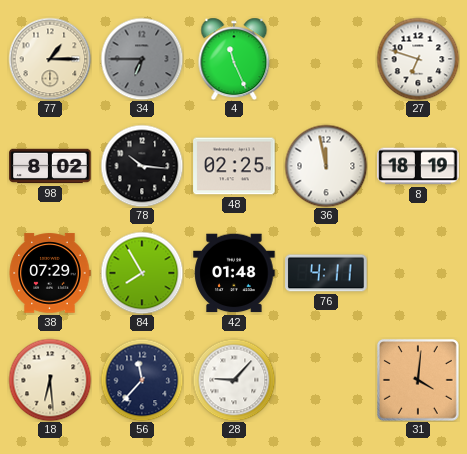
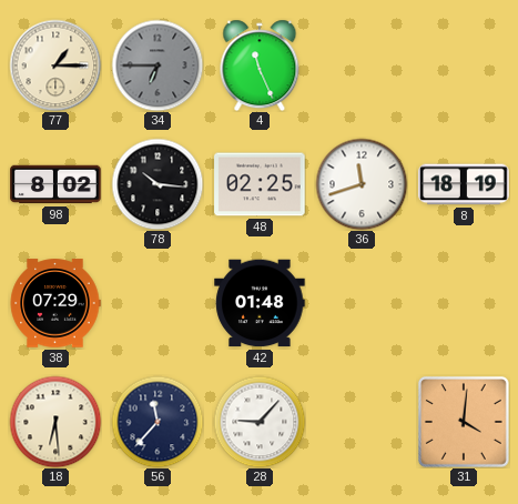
27: 6:48 -> none (418, 59)
36: 11:58 -> 11:42 (362, 184)
84: 7:55 -> none (142, 273)
76: 4:11 -> none (326, 273)
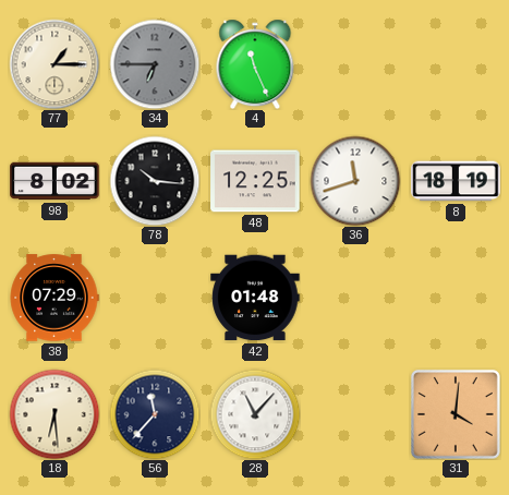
48: 02:25 -> 12:25 (255, 181)
28: 9:07 -> 11:07 (255, 414)
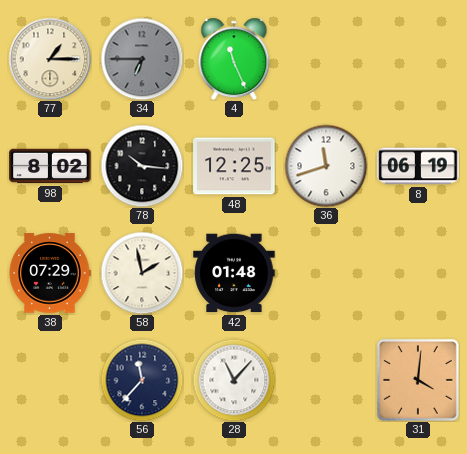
8: 18:19 -> 06:19 (418, 166)
58: none -> 1:58 (142, 273)
18: 6:29 -> none (54, 414)
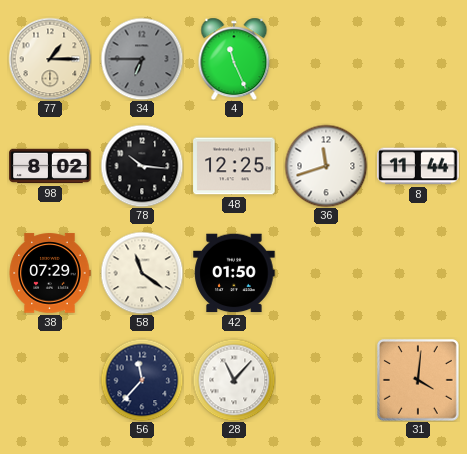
8: 06:19 -> 11:44 (418, 166)
58: 1:58 -> 11:21 (142, 273)
42: 01:48 -> 01:50 (234, 273)
